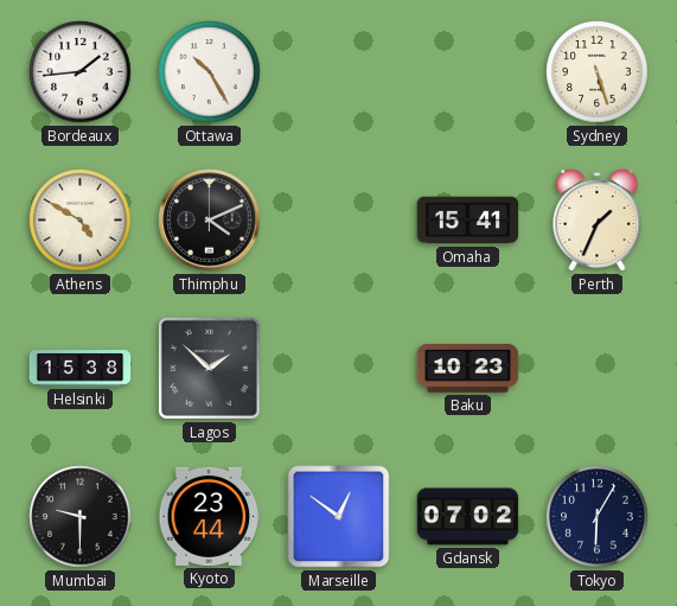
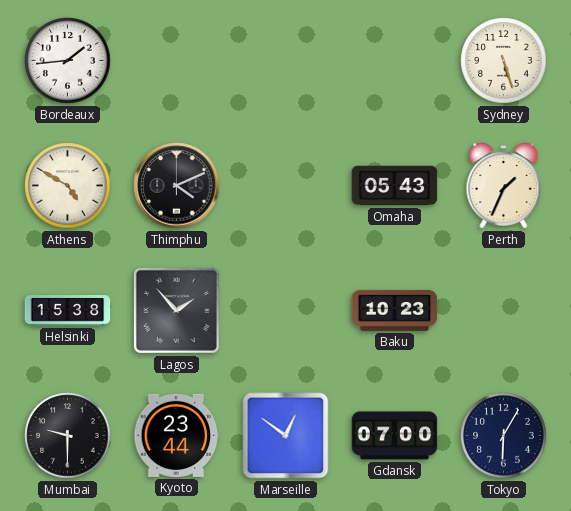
Ottawa: 10:25 -> none (210, 72)
Omaha: 15:41 -> 05:43 (395, 186)
Lagos: 1:52 -> 1:53 (176, 310)
Gdansk: 07:02 -> 07:00 (395, 436)
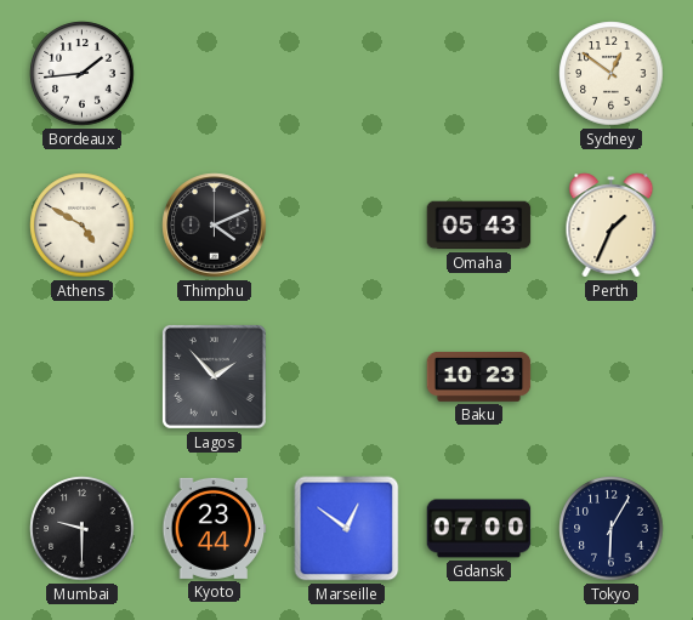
Sydney: 5:27 -> 12:51 (612, 74)
Helsinki: 15:38 -> none (68, 311)
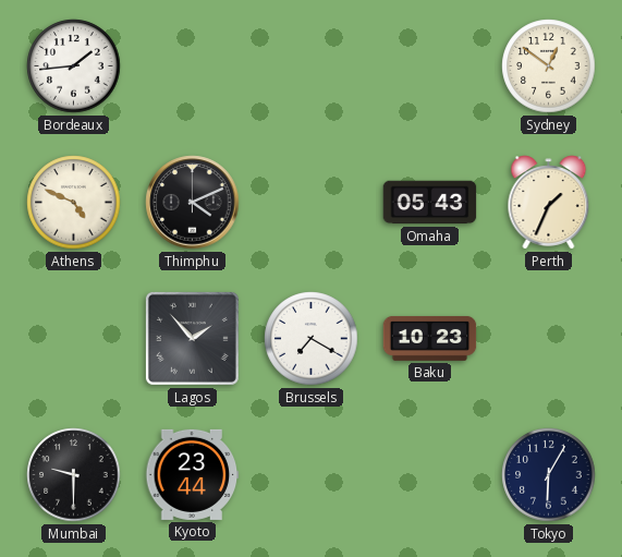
Athens: 4:50 -> 4:49 (74, 203)
Brussels: none -> 7:20 (312, 339)
Marseille: 12:51 -> none (347, 529)
Gdansk: 07:00 -> none (479, 529)
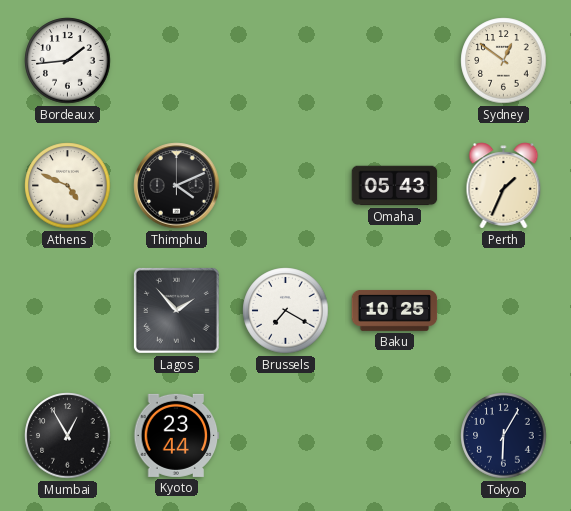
Baku: 10:23 -> 10:25 (395, 310)
Mumbai: 9:30 -> 12:55 (68, 436)
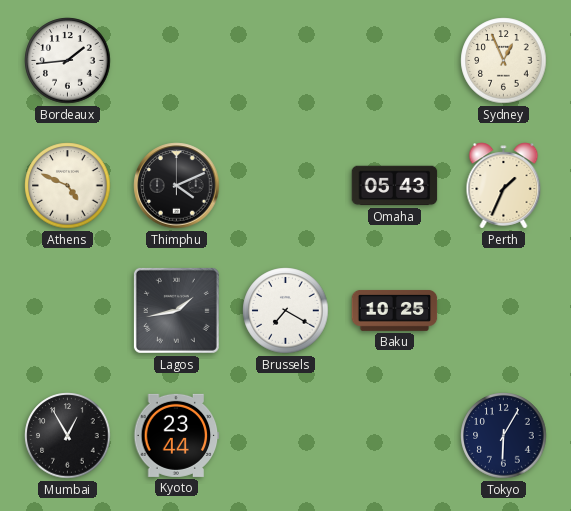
Sydney: 12:51 -> 12:56 (504, 61)
Lagos: 1:53 -> 1:43 (176, 310)
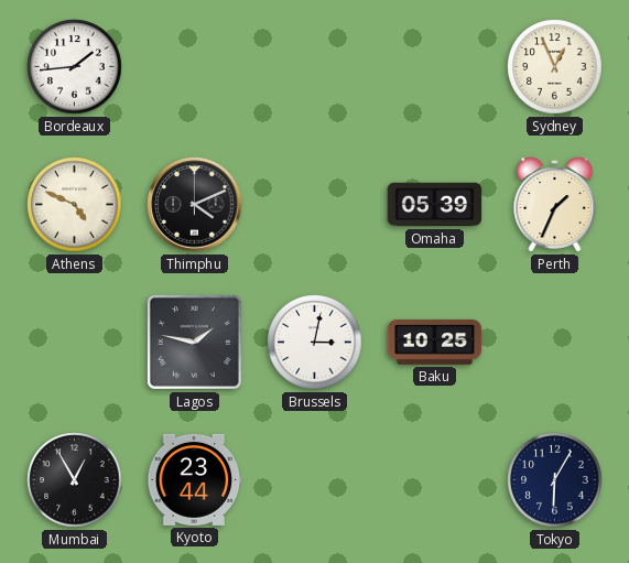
Omaha: 05:43 -> 05:39 (435, 205)
Lagos: 1:43 -> 1:47 (194, 342)
Brussels: 7:20 -> 3:02 (315, 343)
